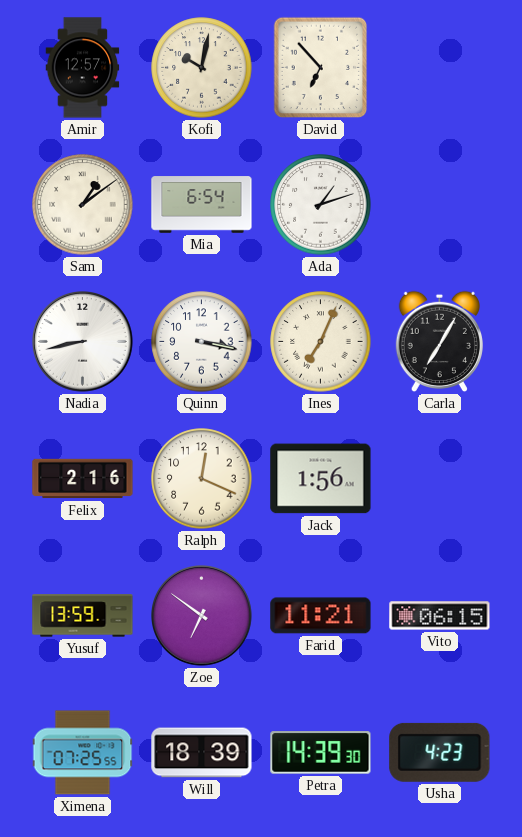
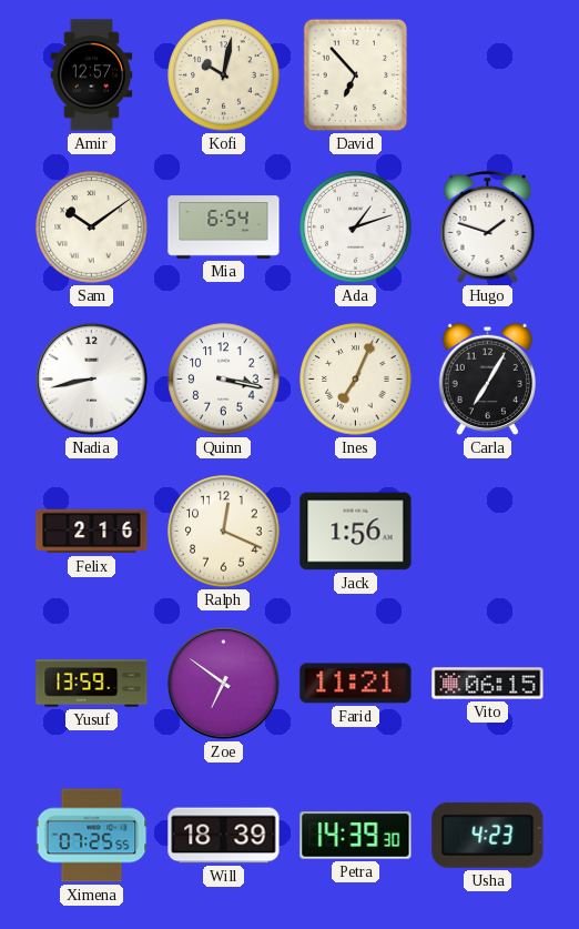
Sam: 1:09 -> 10:09 (92, 228)
Hugo: none -> 1:48 (488, 228)
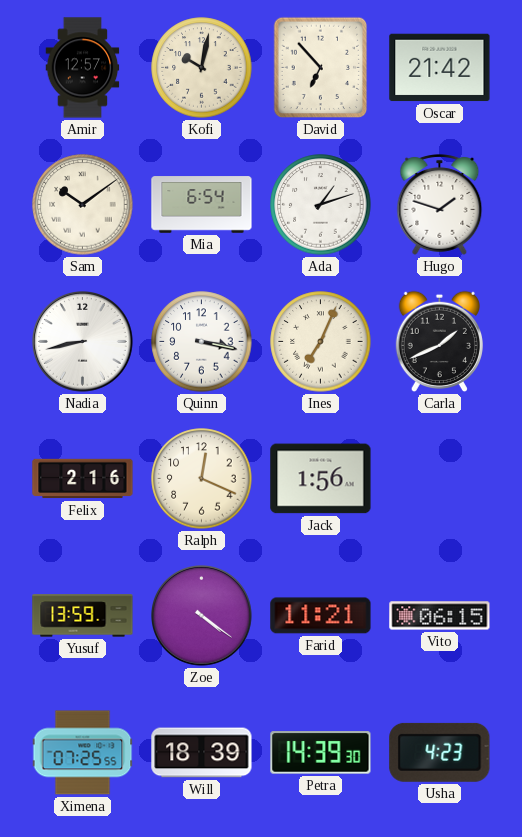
Oscar: none -> 21:42 (440, 68)
Carla: 7:05 -> 1:41 (439, 342)
Zoe: 6:51 -> 4:21 (202, 616)
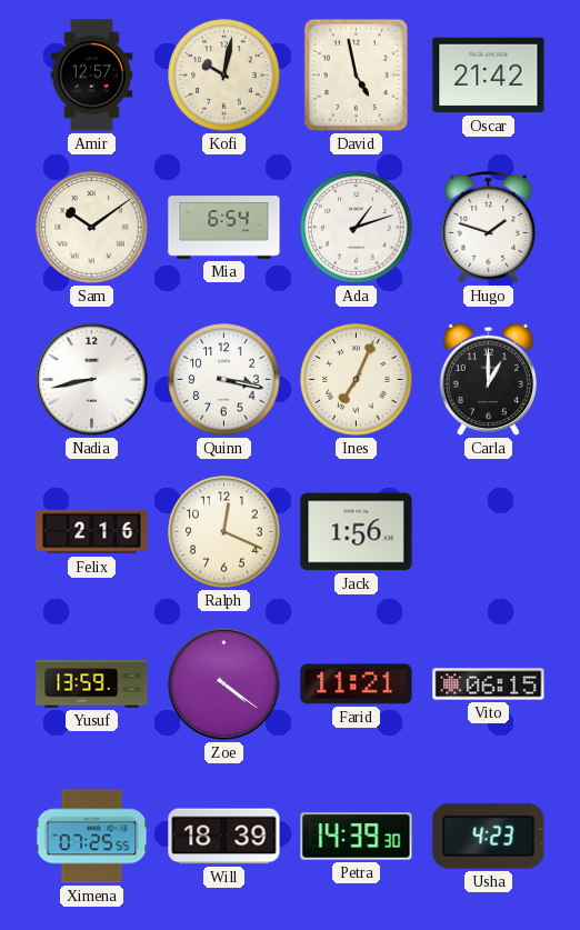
David: 6:53 -> 4:58 (357, 76)
Carla: 1:41 -> 1:00 (488, 380)
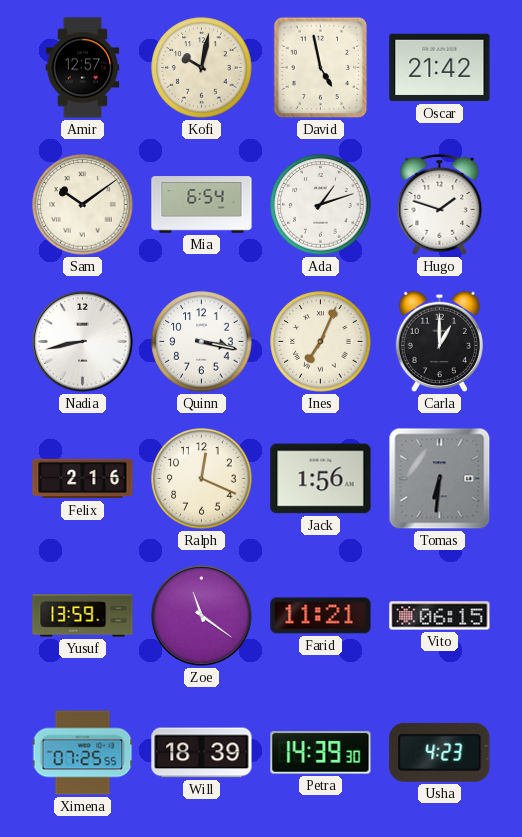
Tomas: none -> 6:31 (440, 479)
Zoe: 4:21 -> 11:21 (202, 616)
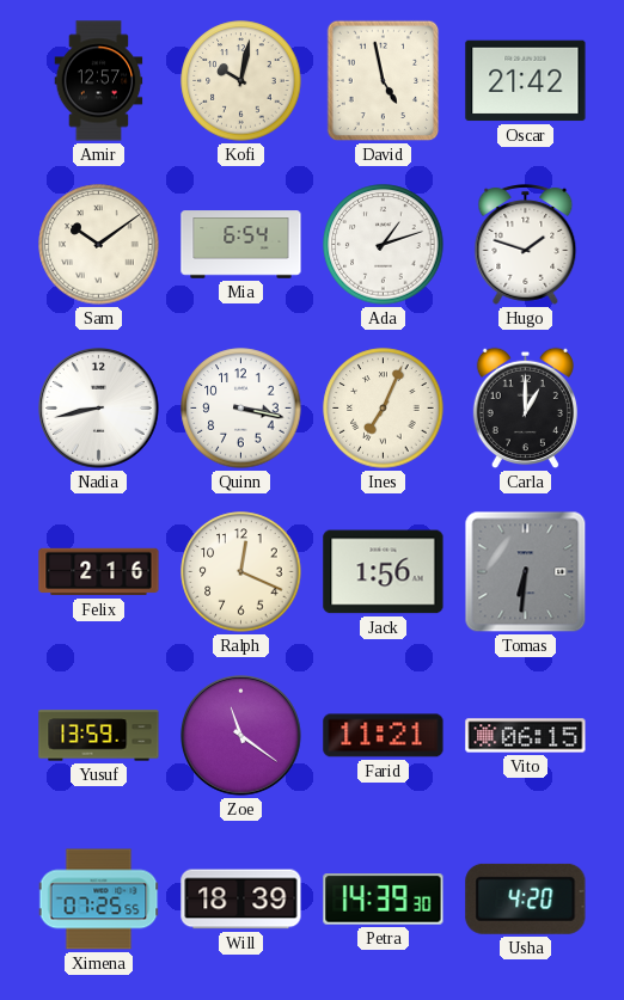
Usha: 4:23 -> 4:20 (526, 898)
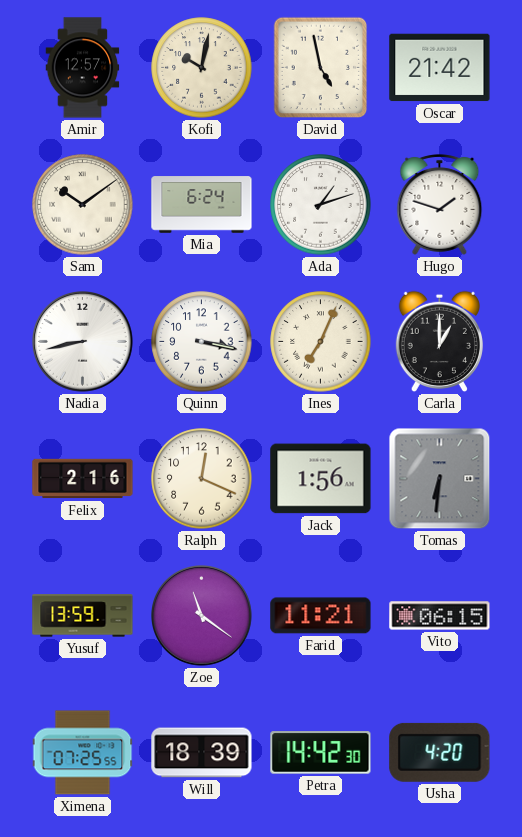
Mia: 6:54 -> 6:24 (202, 205)
Petra: 14:39 -> 14:42 (321, 753)
